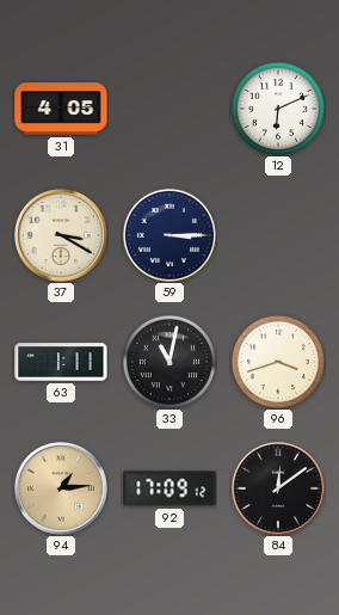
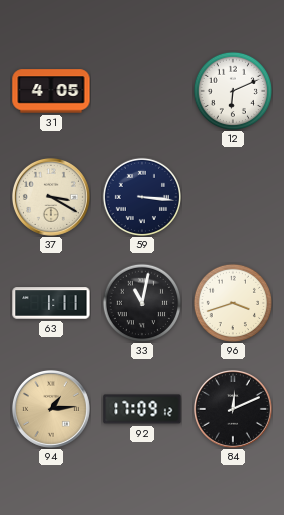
59: 3:15 -> 3:16 (141, 196)
84: 12:09 -> 12:11 (233, 409)
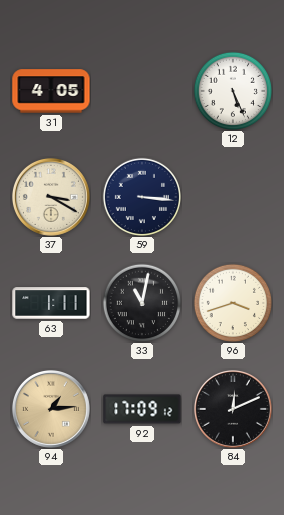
12: 6:11 -> 5:26 (232, 90)
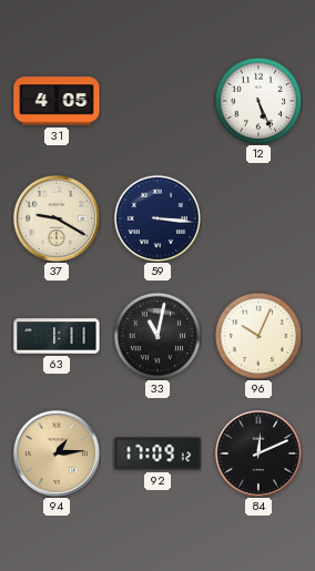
37: 3:20 -> 9:20 (57, 218)
96: 3:42 -> 10:04 (257, 335)
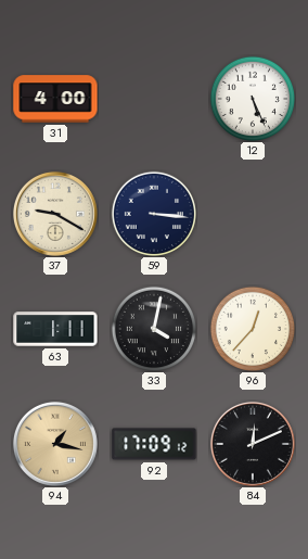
31: 4:05 -> 4:00 (55, 99)
33: 11:02 -> 4:02 (153, 328)
96: 10:04 -> 12:37 (252, 328)
94: 1:14 -> 1:17 (55, 444)
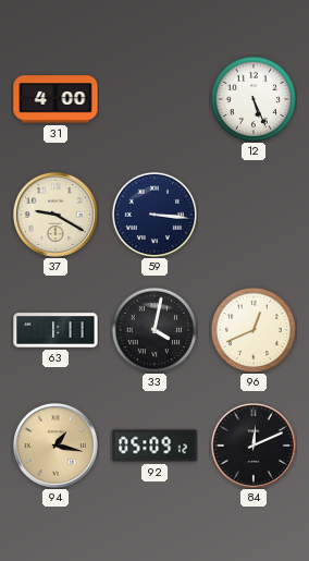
96: 12:37 -> 12:41 (252, 329)
92: 17:09 -> 05:09 (154, 446)
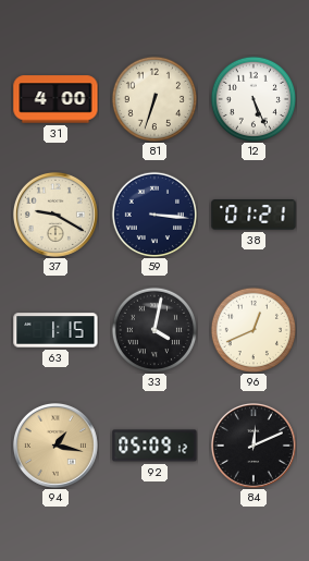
81: none -> 6:33 (153, 98)
38: none -> 01:21 (254, 215)
63: 1:11 -> 1:15 (55, 330)
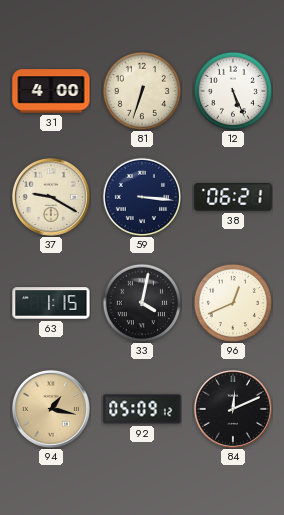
38: 01:21 -> 06:21 (233, 197)
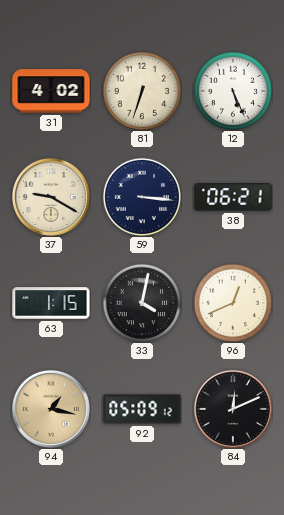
31: 4:00 -> 4:02 (51, 91)
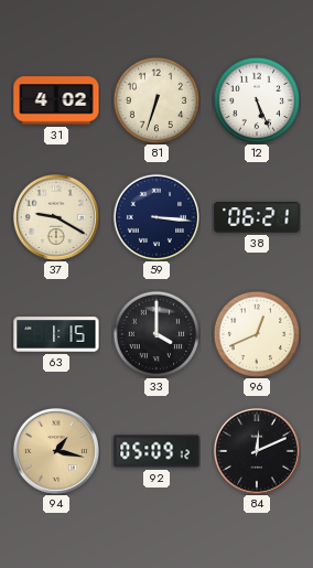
33: 4:02 -> 4:00 (155, 333)
